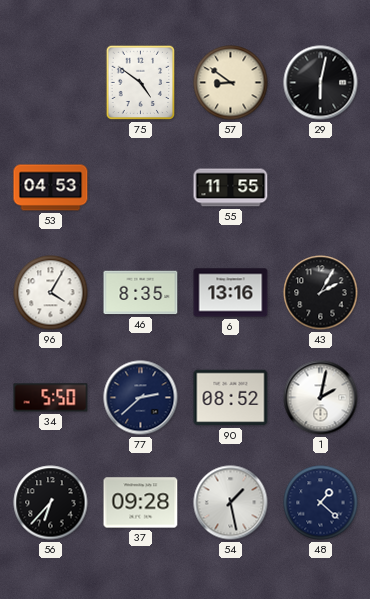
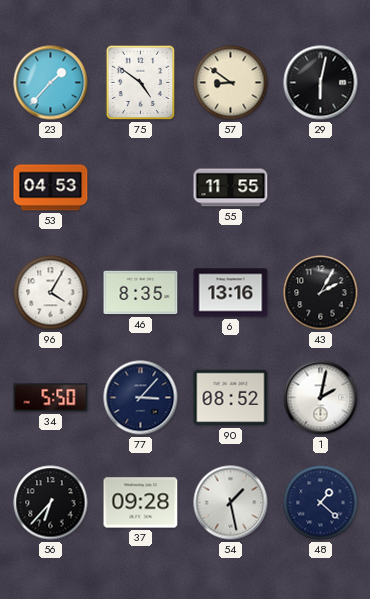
23: none -> 1:37 (51, 83)
77: 2:38 -> 3:07 (141, 398)
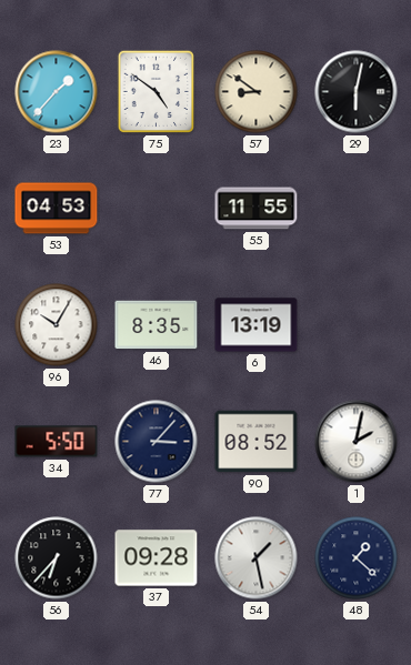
96: 4:05 -> 10:05 (57, 325)
6: 13:16 -> 13:19 (257, 325)
43: 2:05 -> none (321, 293)
